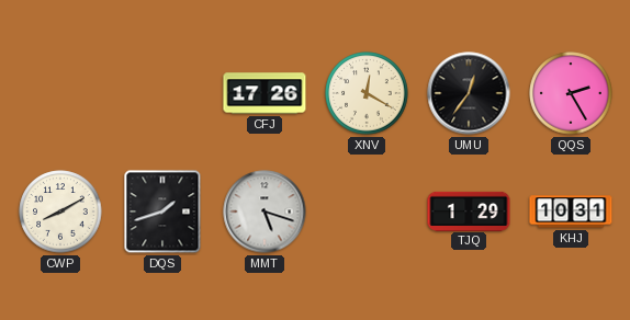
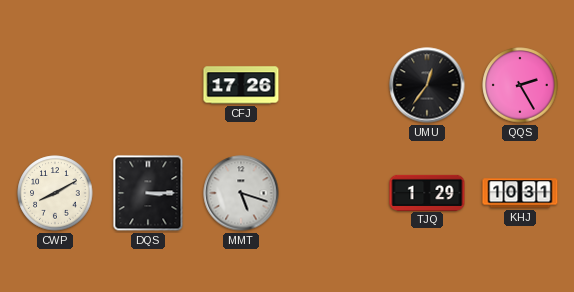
XNV: 12:20 -> none (367, 93)
DQS: 1:42 -> 3:15 (148, 193)
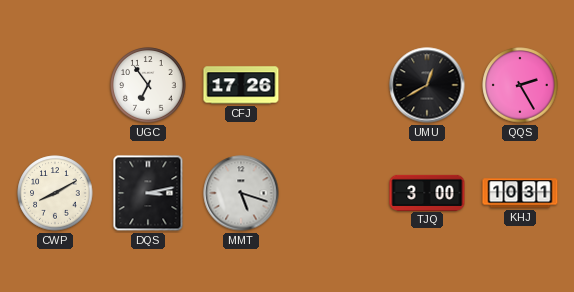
UGC: none -> 6:54 (148, 85)
UMU: 12:36 -> 12:40 (427, 85)
DQS: 3:15 -> 3:13 (148, 193)
TJQ: 1:29 -> 3:00 (427, 192)
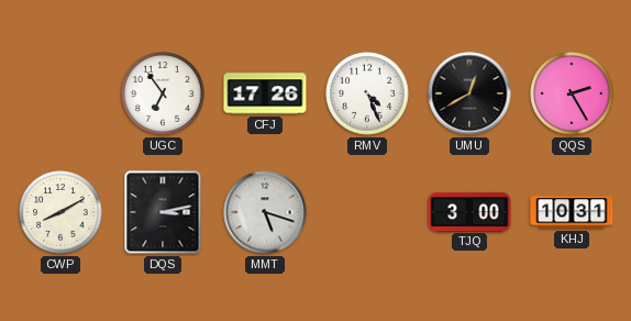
RMV: none -> 4:26 (367, 93)
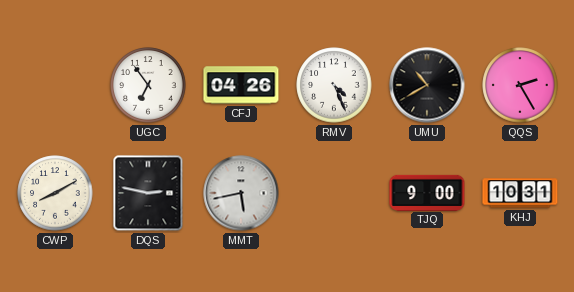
CFJ: 17:26 -> 04:26 (241, 85)
UMU: 12:40 -> 10:40 (427, 85)
DQS: 3:13 -> 2:47 (148, 193)
MMT: 5:18 -> 5:43 (241, 193)
TJQ: 3:00 -> 9:00 (427, 192)
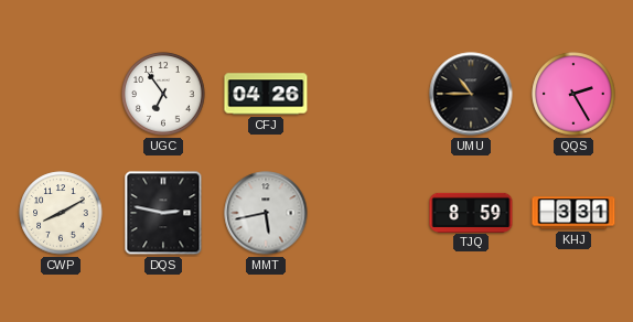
RMV: 4:26 -> none (334, 85)
UMU: 10:40 -> 10:45 (471, 94)
TJQ: 9:00 -> 8:59 (471, 212)
KHJ: 10:31 -> 3:31 (573, 213)
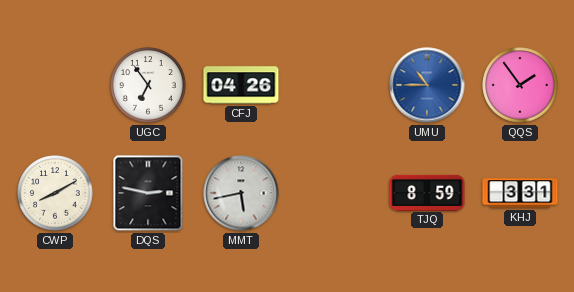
UMU dial: black -> blue (427, 85)
QQS: 2:25 -> 1:54 (520, 85)
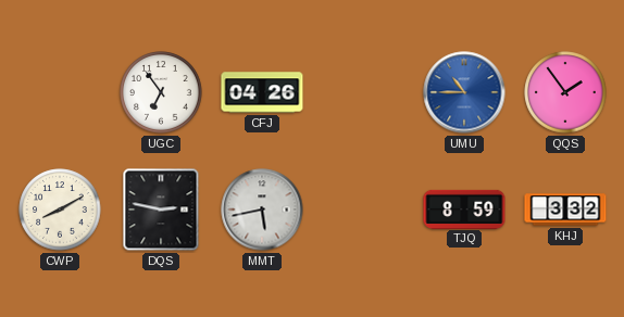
KHJ: 3:31 -> 3:32 (565, 210)
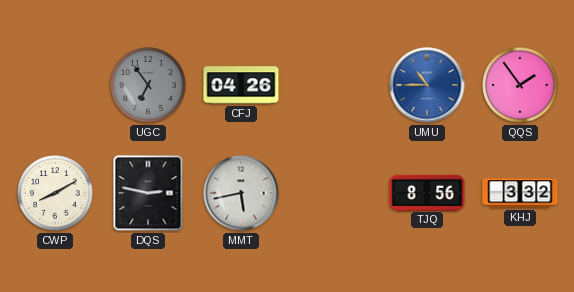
UGC dial: white -> grey (148, 85)
TJQ: 8:59 -> 8:56 (427, 192)
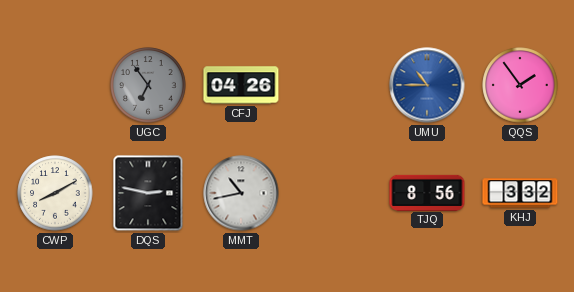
MMT: 5:43 -> 10:43 (241, 193)
